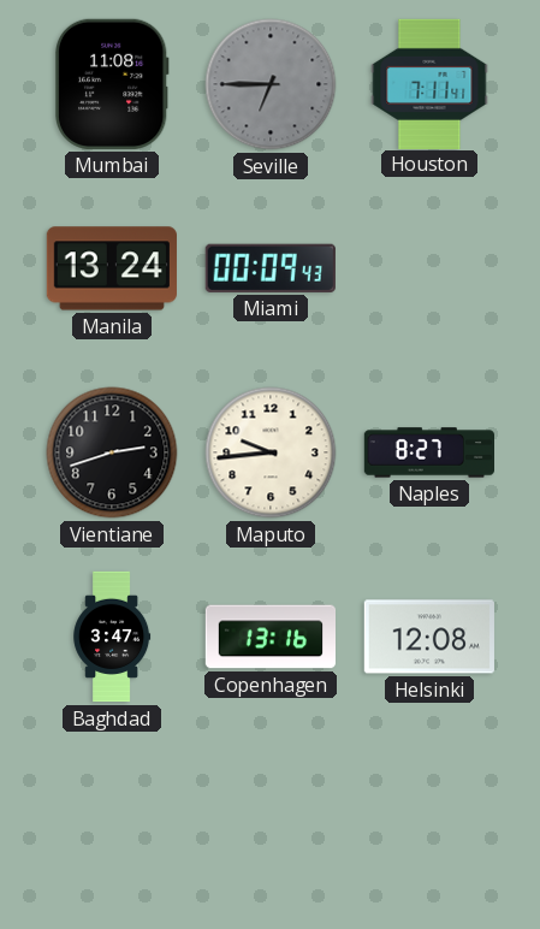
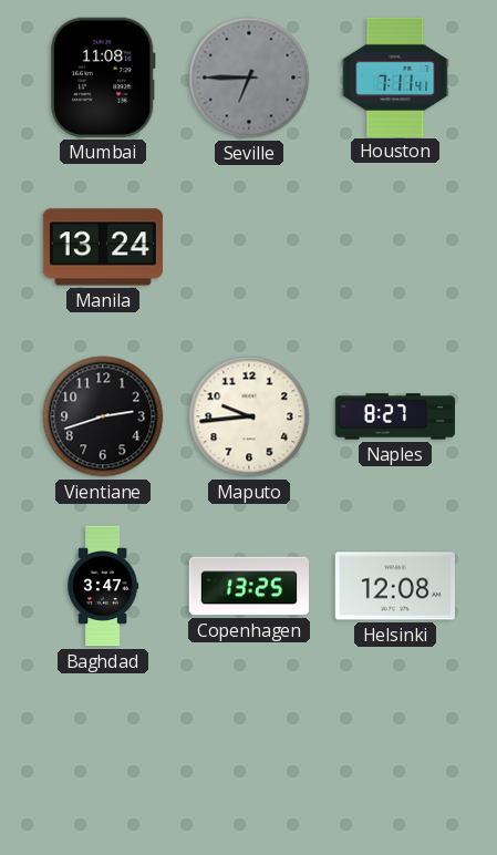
Miami: 00:09 -> none (271, 268)
Copenhagen: 13:16 -> 13:25 (248, 586)
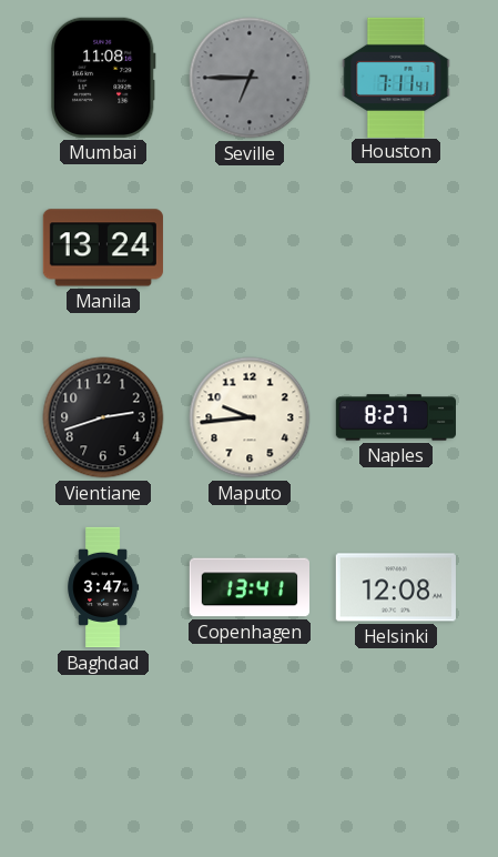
Copenhagen: 13:25 -> 13:41 (248, 587)
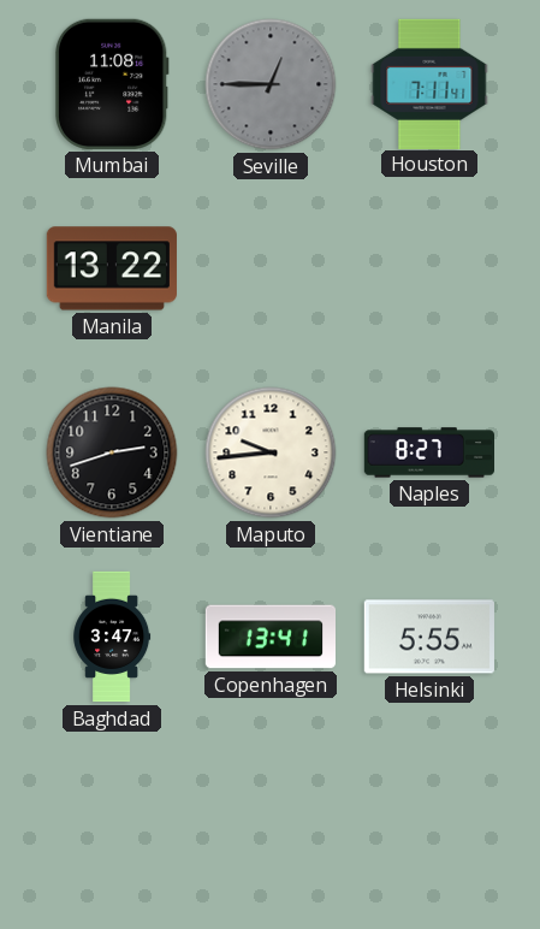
Seville: 6:45 -> 12:45 (271, 84)
Manila: 13:24 -> 13:22 (112, 268)
Helsinki: 12:08 -> 5:55 (429, 637)
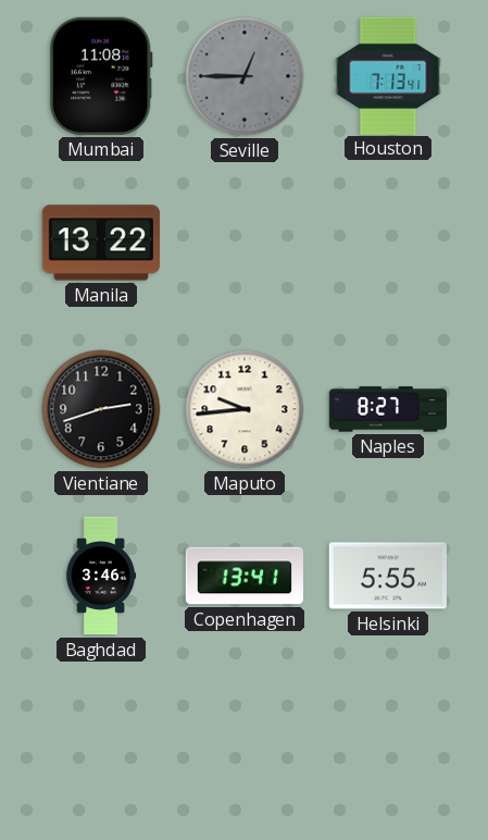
Houston: 7:11 -> 7:13 (388, 75)
Baghdad: 3:47 -> 3:46 (101, 576)
